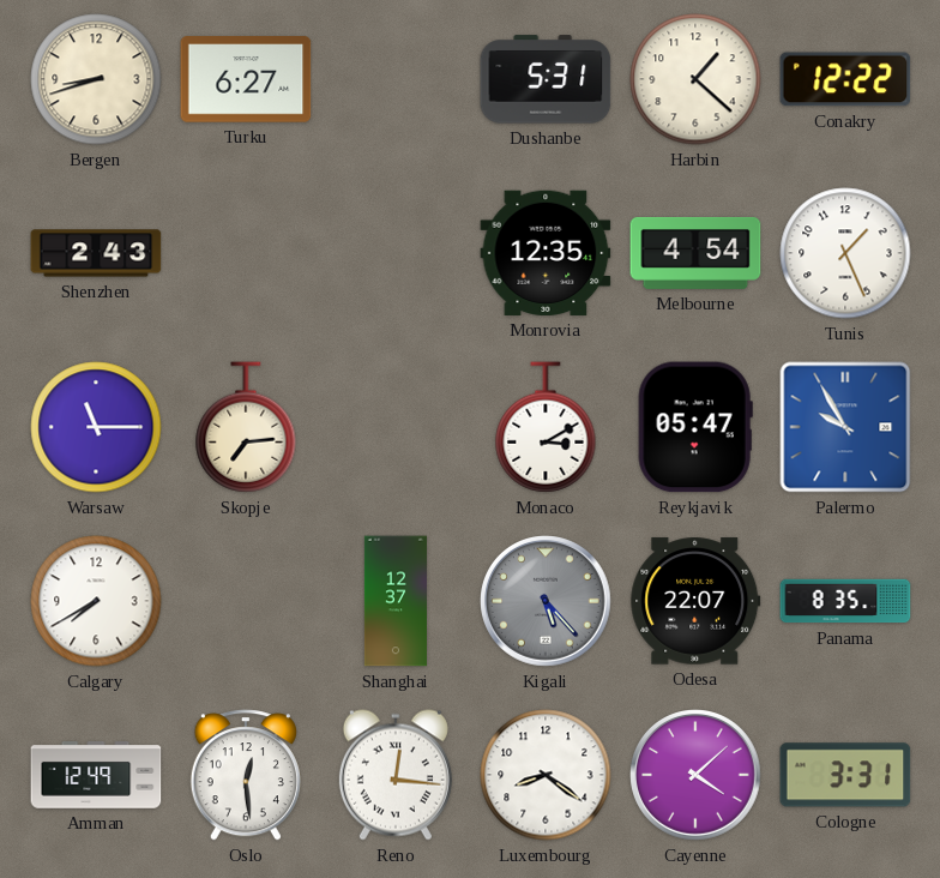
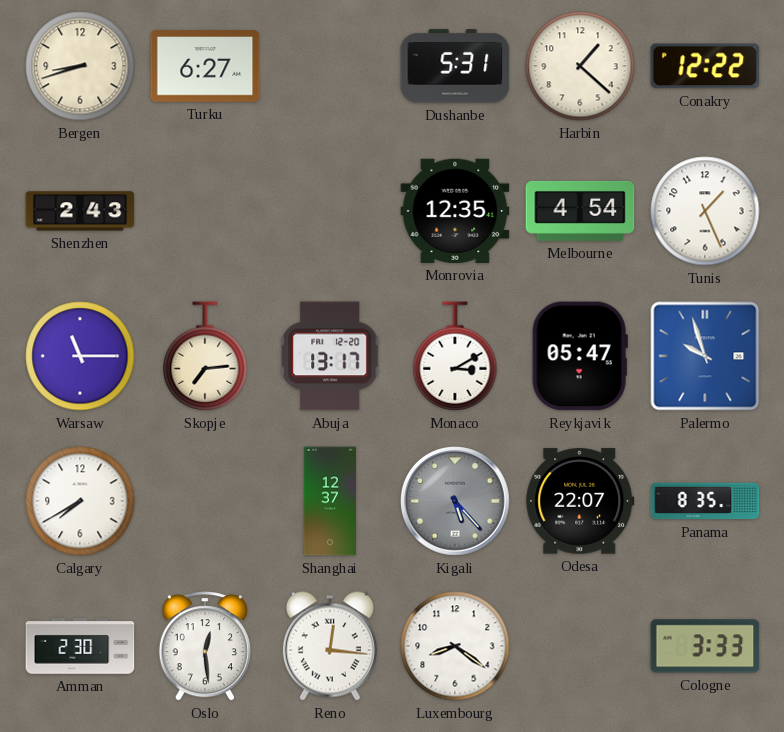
Abuja: none -> 13:17 (331, 356)
Palermo: 9:55 -> 9:57 (705, 356)
Amman: 12:49 -> 2:30 (80, 647)
Cayenne: 4:08 -> none (697, 776)
Cologne: 3:31 -> 3:33 (705, 646)
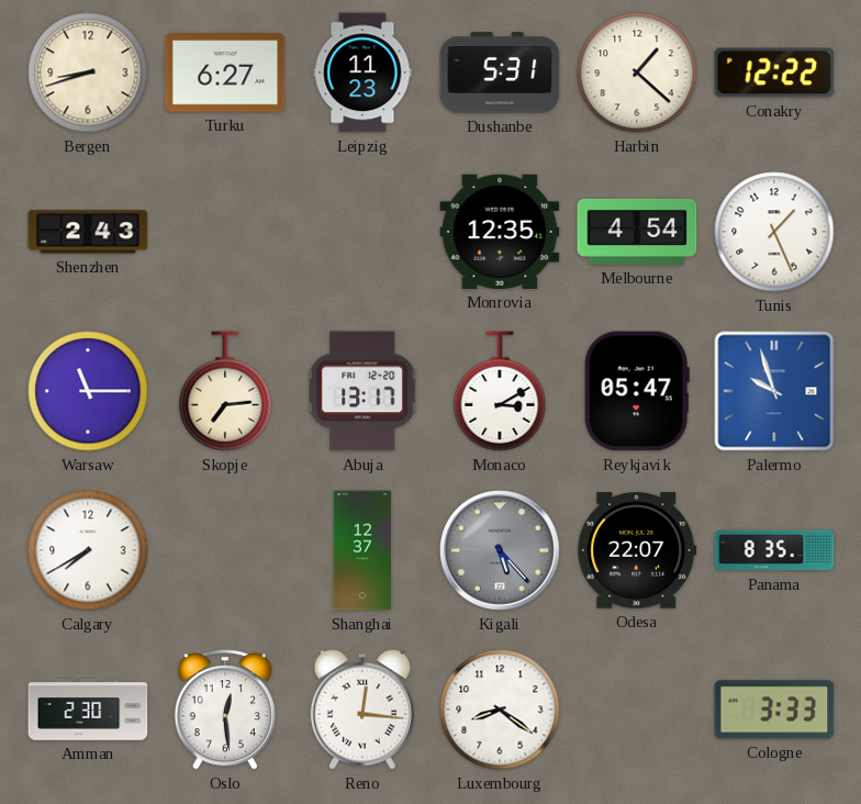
Leipzig: none -> 11:23 (362, 72)
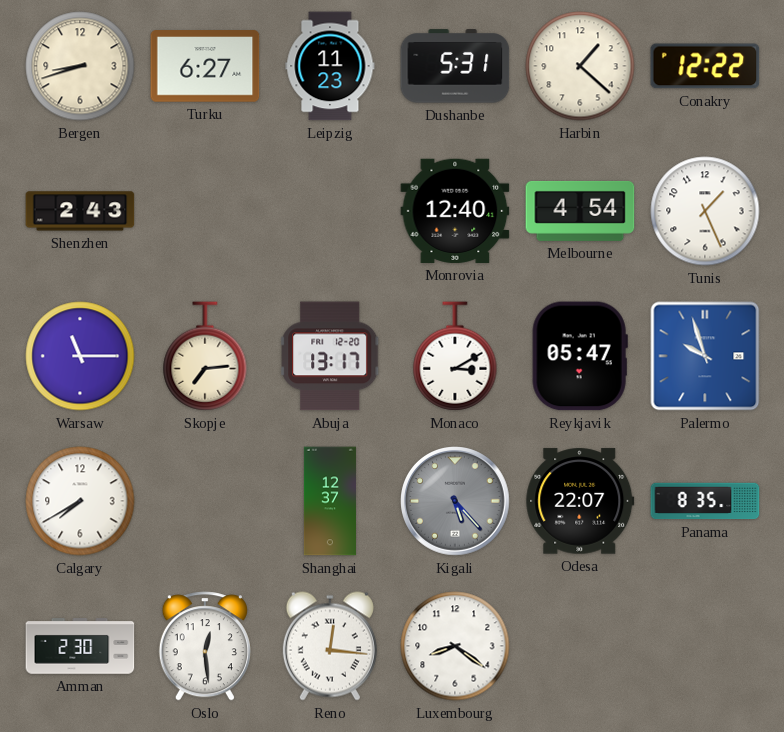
Monrovia: 12:35 -> 12:40 (455, 211)
Cologne: 3:33 -> none (774, 710)
